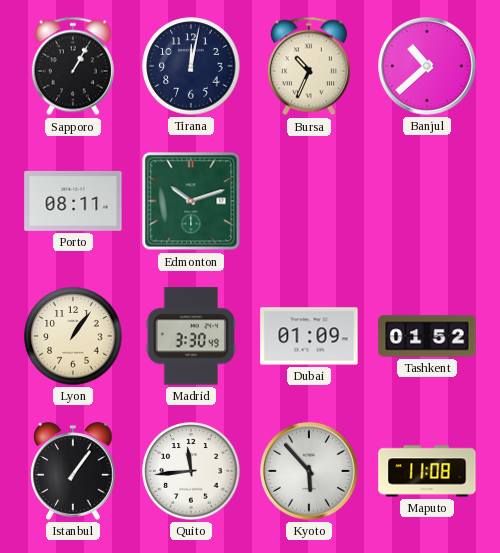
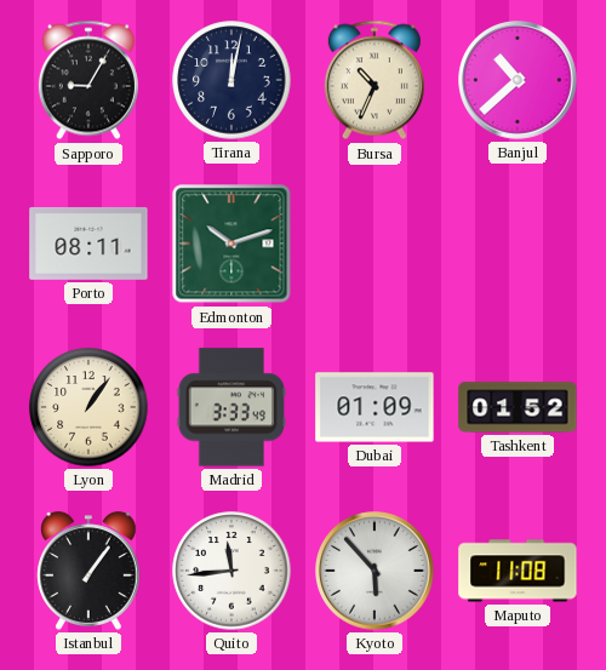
Sapporo: 1:05 -> 9:05 (88, 80)
Madrid: 3:30 -> 3:33 (231, 407)
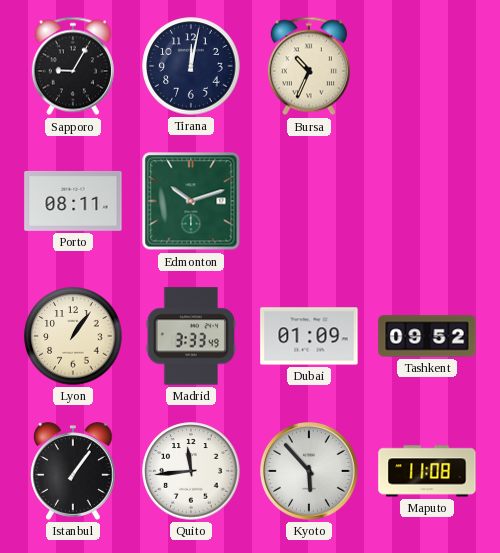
Banjul: 10:38 -> none (518, 80)
Tashkent: 01:52 -> 09:52 (427, 336)
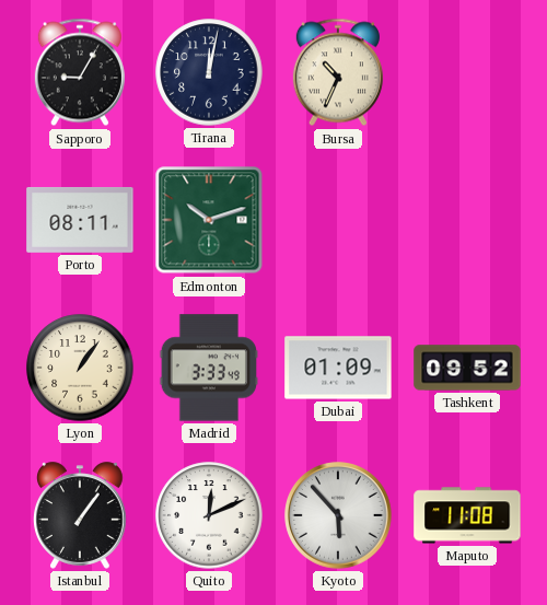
Quito: 11:44 -> 12:11 (209, 515)
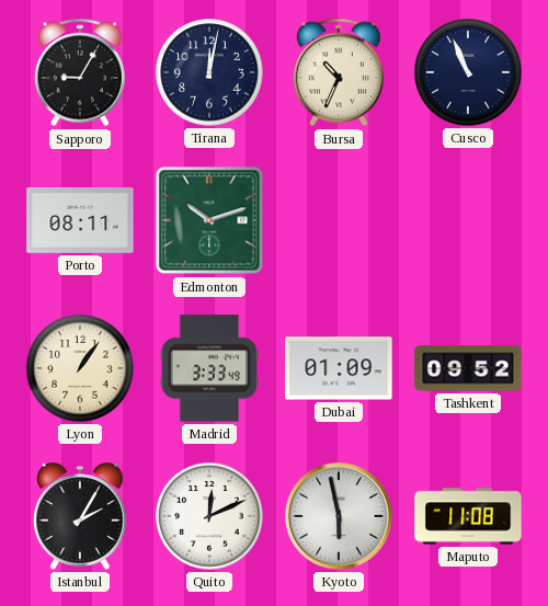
Cusco: none -> 10:56 (468, 72)
Istanbul: 1:06 -> 2:05 (81, 516)
Kyoto: 5:53 -> 5:58 (339, 516)
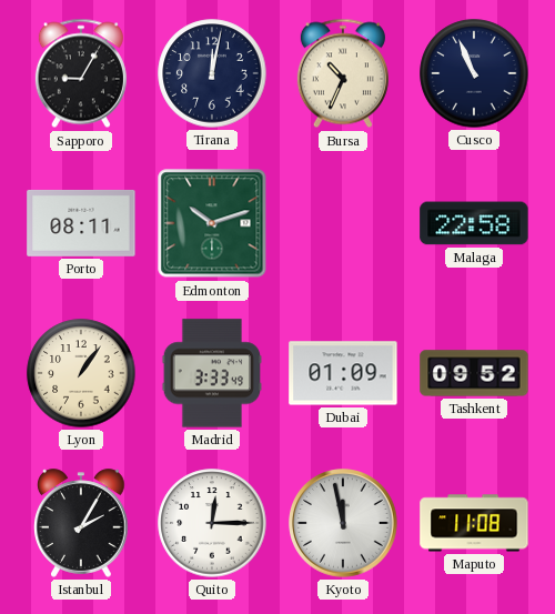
Malaga: none -> 22:58 (474, 223)
Quito: 12:11 -> 12:15 (212, 523)
Kyoto: 5:58 -> 11:58 (343, 523)
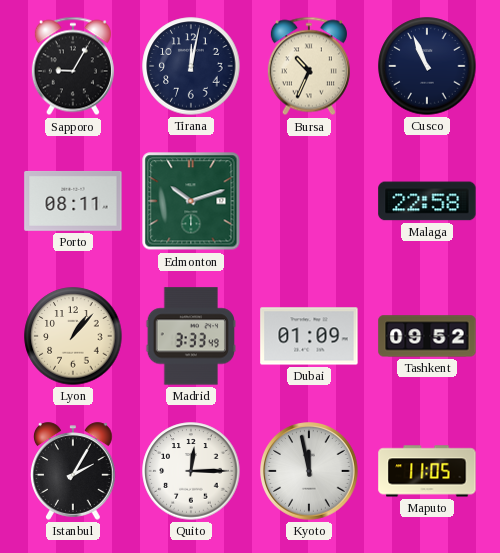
Lyon: 1:06 -> 1:07 (73, 336)
Maputo: 11:08 -> 11:05 (427, 471)
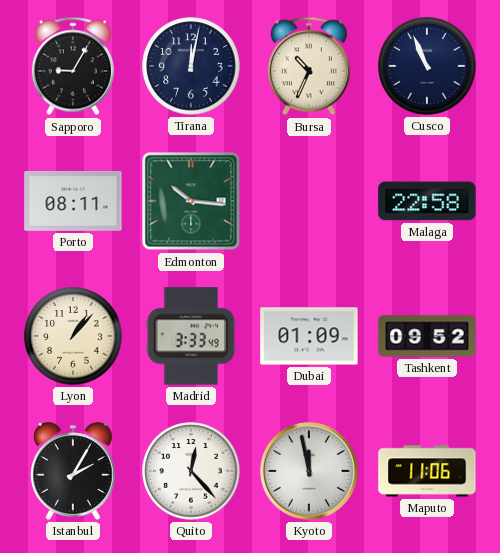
Edmonton: 10:12 -> 10:16 (191, 201)
Quito: 12:15 -> 12:23 (191, 471)
Maputo: 11:05 -> 11:06 (427, 471)
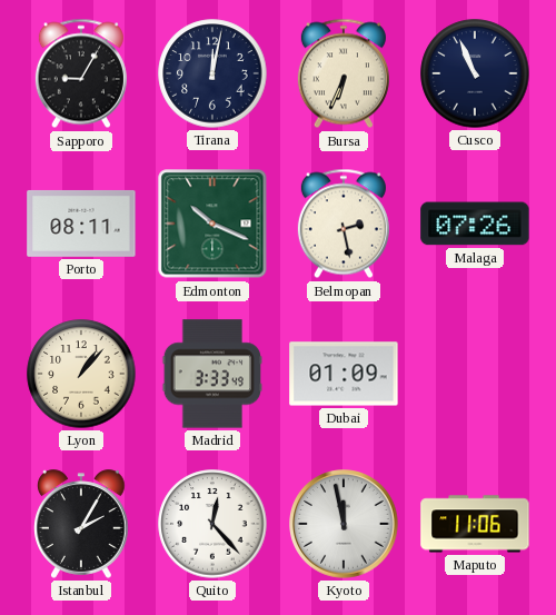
Bursa: 10:34 -> 6:34 (344, 73)
Edmonton: 10:16 -> 10:19 (212, 224)
Belmopan: none -> 2:28 (344, 224)
Malaga: 22:58 -> 07:26 (475, 224)
Tashkent: 09:52 -> none (427, 336)
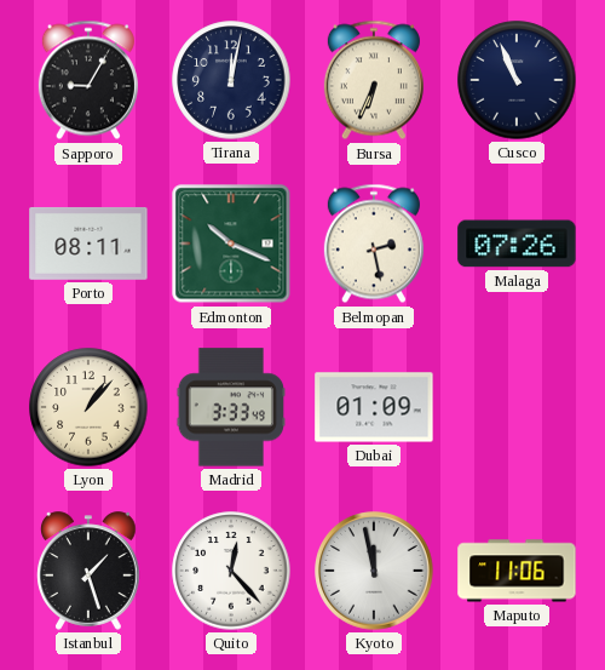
Istanbul: 2:05 -> 1:27 (90, 571)
